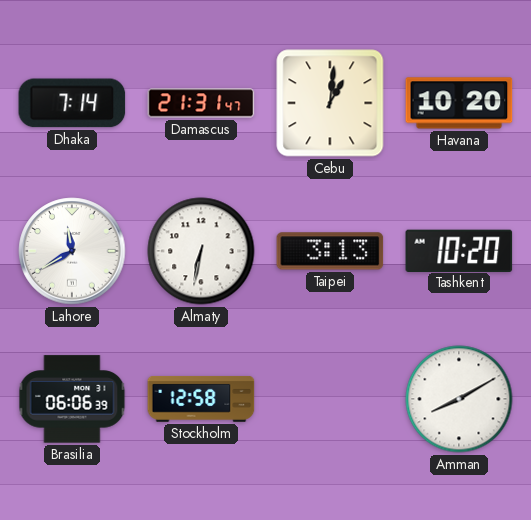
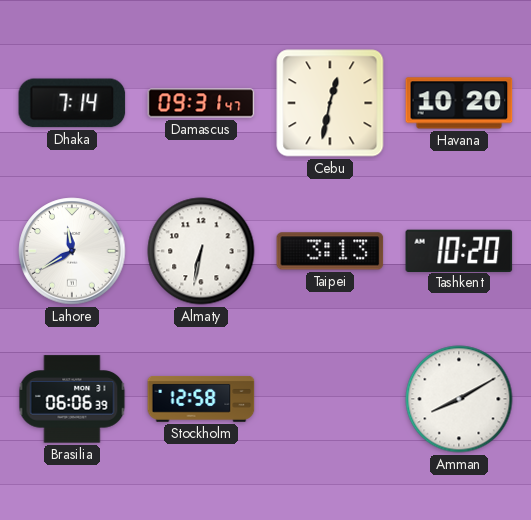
Damascus: 21:31 -> 09:31 (201, 103)
Cebu: 1:01 -> 12:32 (330, 103)
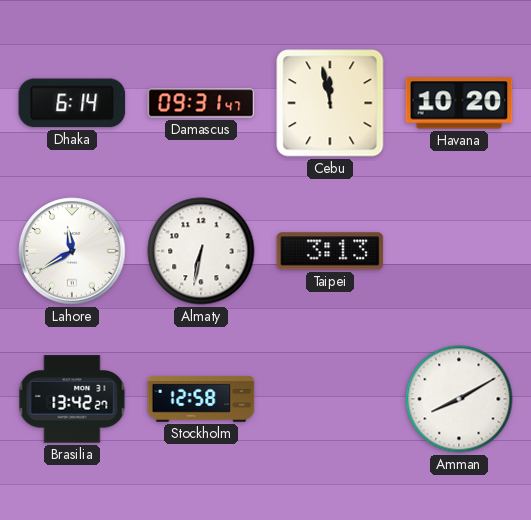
Dhaka: 7:14 -> 6:14 (72, 103)
Cebu: 12:32 -> 11:58 (330, 103)
Tashkent: 10:20 -> none (459, 250)
Brasilia: 06:06 -> 13:42 (72, 399)
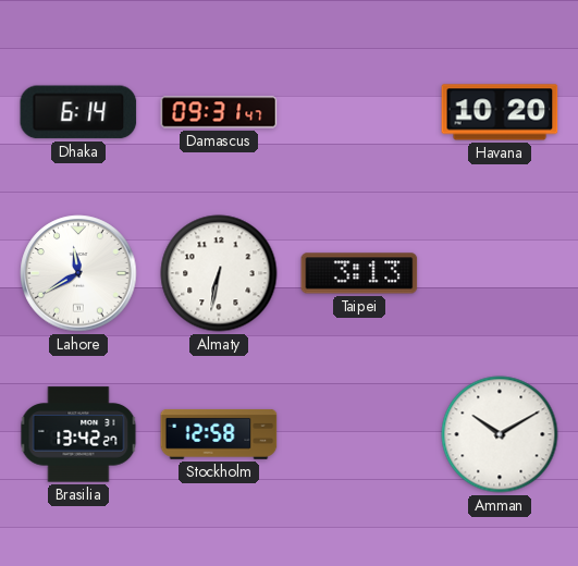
Cebu: 11:58 -> none (330, 103)
Amman: 8:10 -> 10:10 (500, 434)
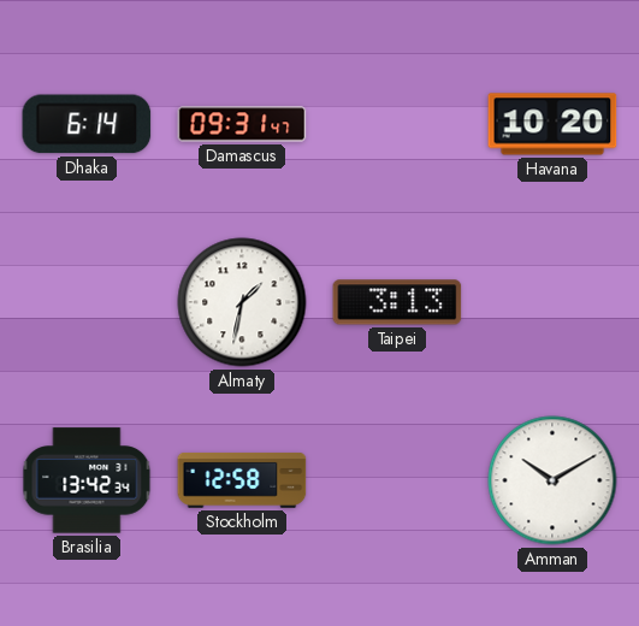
Lahore: 11:40 -> none (78, 273)
Almaty: 6:32 -> 1:32 (242, 302)
Brasilia: 13:42:27 -> 13:42:34 (87, 480)
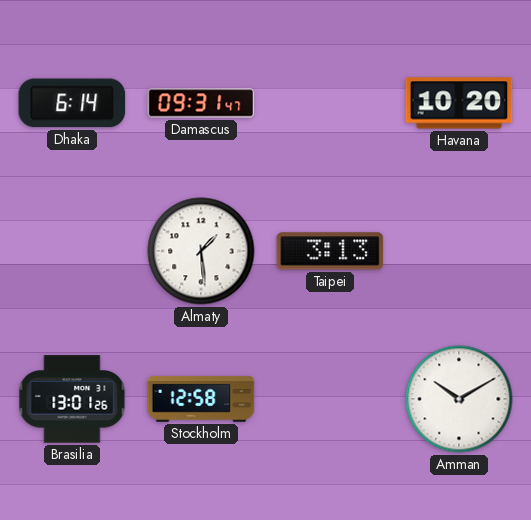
Almaty: 1:32 -> 1:29 (201, 251)
Brasilia: 13:42 -> 13:01 (72, 399)
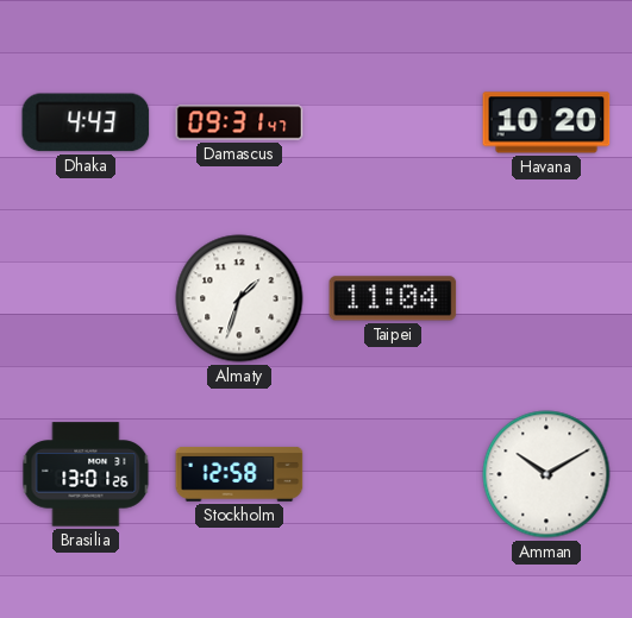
Dhaka: 6:14 -> 4:43 (86, 122)
Almaty: 1:29 -> 1:33 (239, 298)
Taipei: 3:13 -> 11:04 (393, 298)
